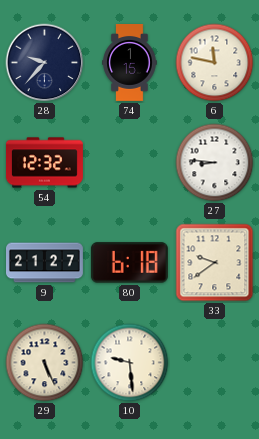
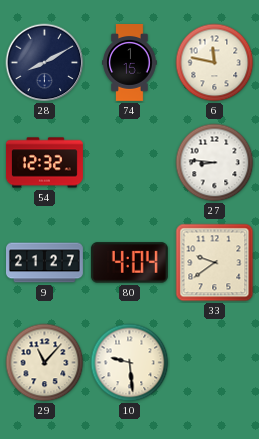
28: 9:37 -> 8:10 (45, 63)
80: 6:18 -> 4:04 (129, 263)
29: 5:26 -> 11:07 (45, 363)
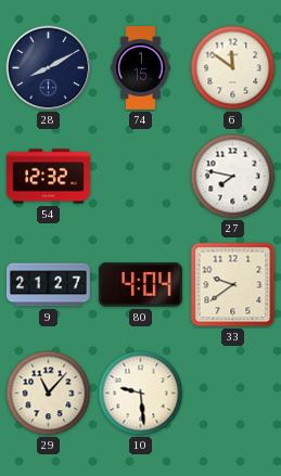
6: 11:47 -> 11:51 (233, 68)
27: 8:46 -> 7:47 (233, 177)
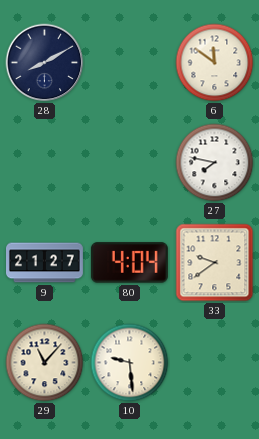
74: 1:15 -> none (141, 68)
54: 12:32 -> none (48, 177)
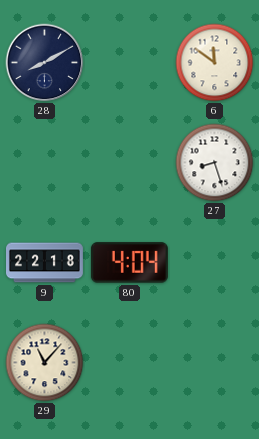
27: 7:47 -> 8:27 (215, 163)
9: 21:27 -> 22:18 (45, 263)
33: 9:39 -> none (215, 263)
10: 9:29 -> none (130, 363)
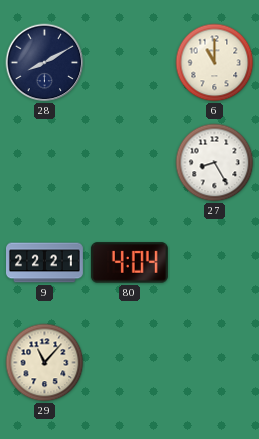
6: 11:51 -> 11:00 (215, 63)
27: 8:27 -> 8:25 (215, 163)
9: 22:18 -> 22:21 (45, 263)
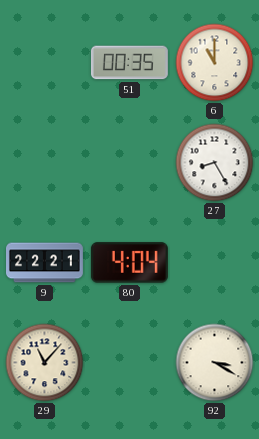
28: 8:10 -> none (45, 63)
51: none -> 00:35 (129, 63)
92: none -> 3:20 (215, 363)
